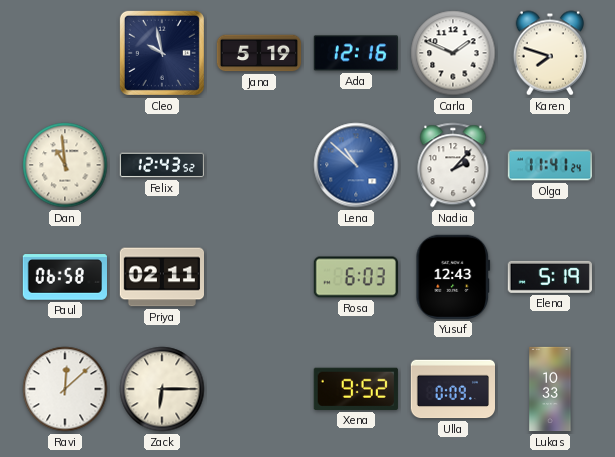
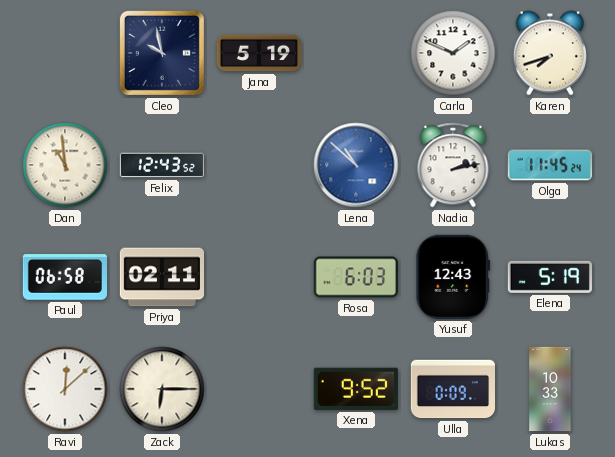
Ada: 12:16 -> none (356, 53)
Karen: 7:48 -> 7:42 (550, 53)
Nadia: 2:07 -> 2:13 (453, 165)
Olga: 11:41 -> 11:45 (550, 165)
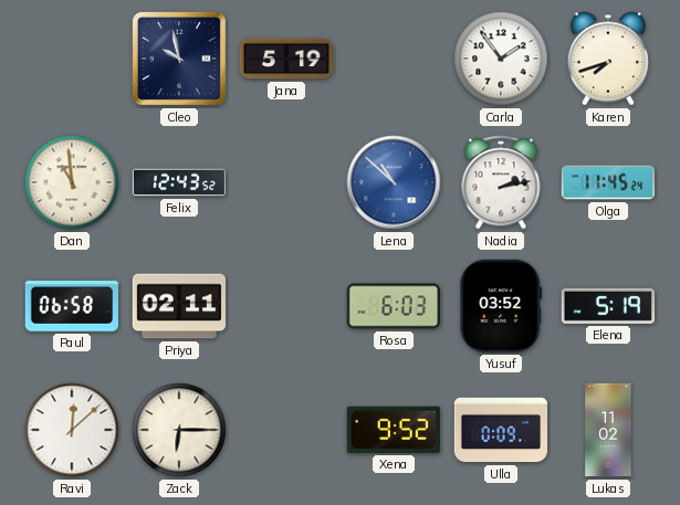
Carla: 1:49 -> 1:54 (501, 59)
Yusuf: 12:43 -> 03:52 (501, 306)
Lukas: 10:33 -> 11:02 (608, 430)
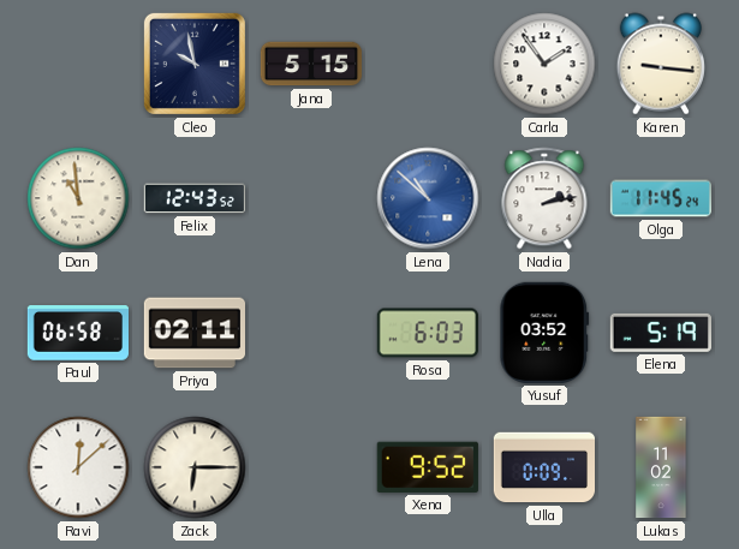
Jana: 5:19 -> 5:15 (311, 64)
Karen: 7:42 -> 9:16 (661, 64)
